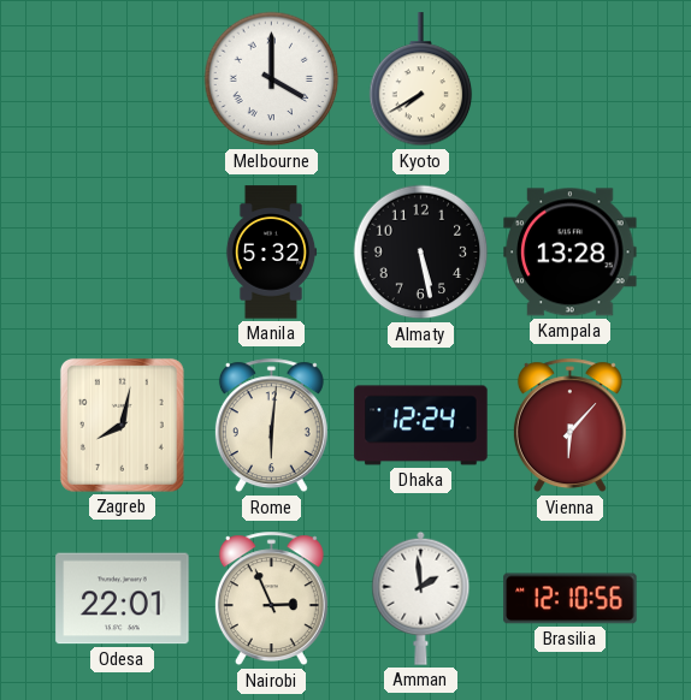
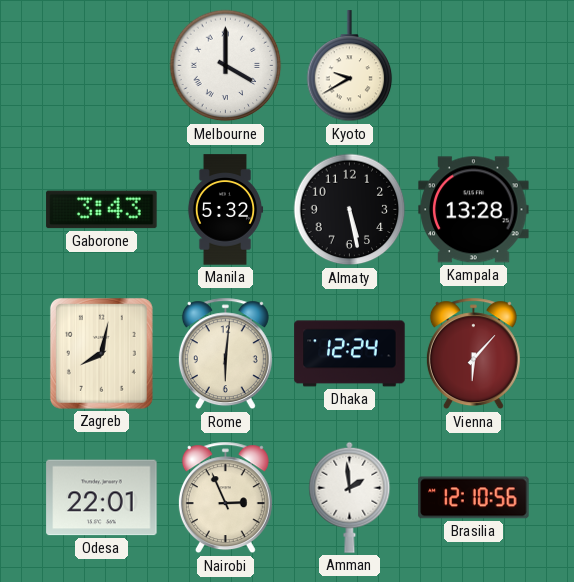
Kyoto: 7:40 -> 9:40 (350, 66)
Gaborone: none -> 3:43 (102, 210)
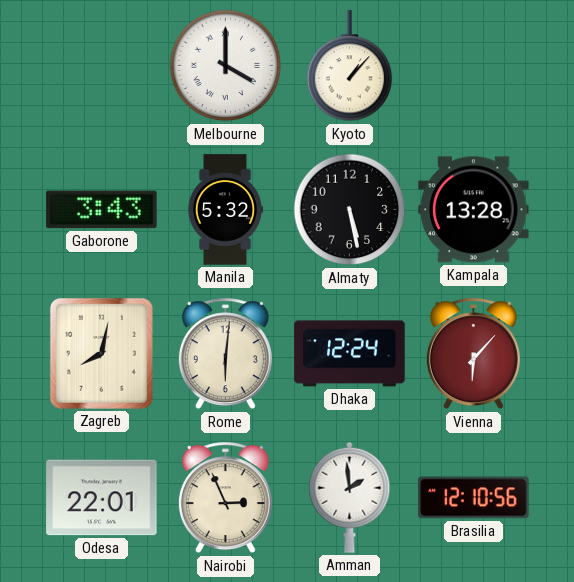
Kyoto: 9:40 -> 1:07 (350, 66)
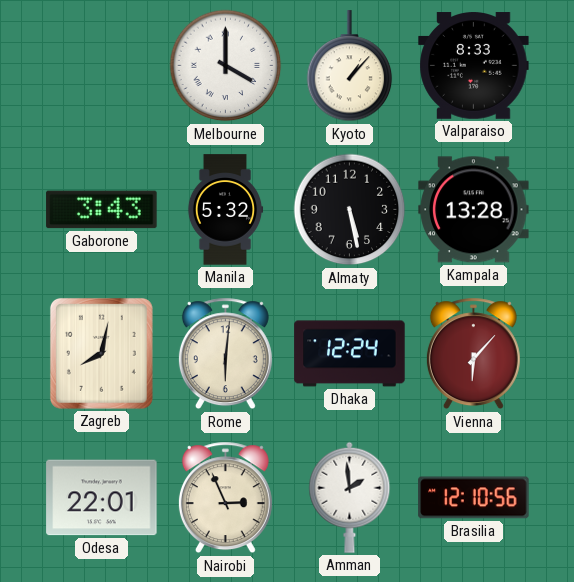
Valparaiso: none -> 8:33 (474, 66)
